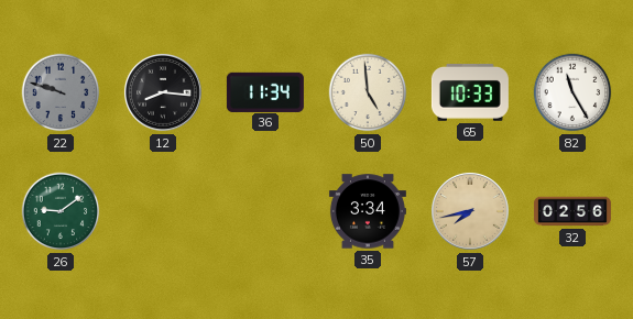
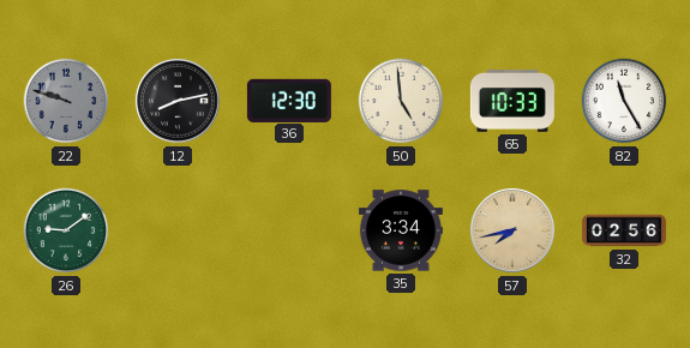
12: 8:16 -> 8:13 (178, 101)
36: 11:34 -> 12:30 (289, 100)
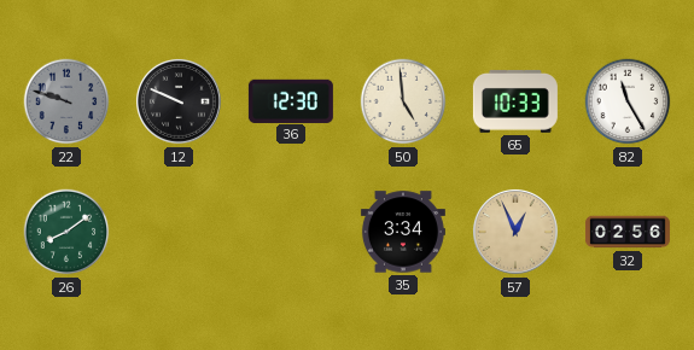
12: 8:13 -> 9:49 (179, 101)
26: 9:09 -> 8:09 (66, 232)
57: 7:43 -> 12:56 (515, 232)
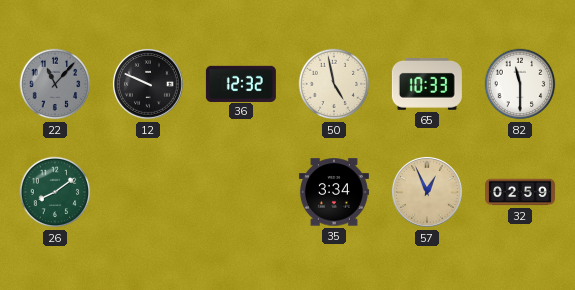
22: 9:48 -> 11:07 (55, 84)
36: 12:30 -> 12:32 (241, 83)
50: 4:59 -> 4:58 (334, 84)
82: 11:25 -> 11:30 (520, 84)
32: 02:56 -> 02:59 (520, 192)
